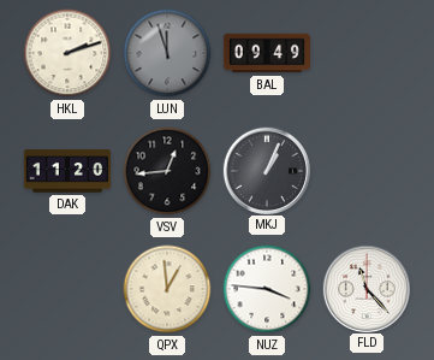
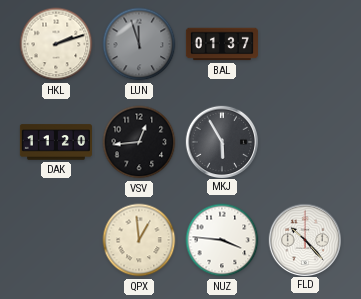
BAL: 09:49 -> 01:37 (222, 44)
MKJ: 1:04 -> 5:55 (221, 141)
FLD: 11:23 -> 10:23 (304, 239)
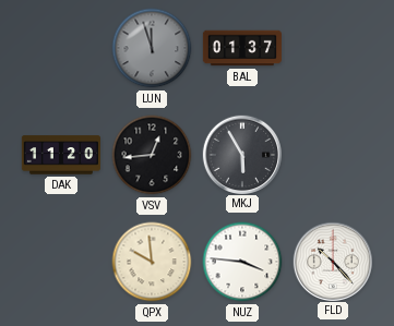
HKL: 2:12 -> none (56, 44)
QPX: 12:59 -> 9:59 (152, 262)
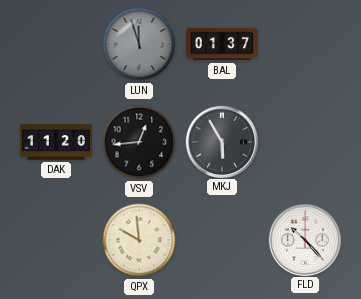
NUZ: 3:46 -> none (242, 262)
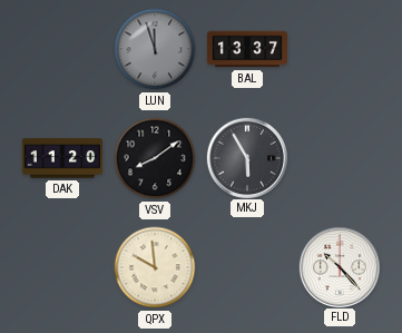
BAL: 01:37 -> 13:37 (247, 49)
VSV: 12:44 -> 8:09 (155, 158)
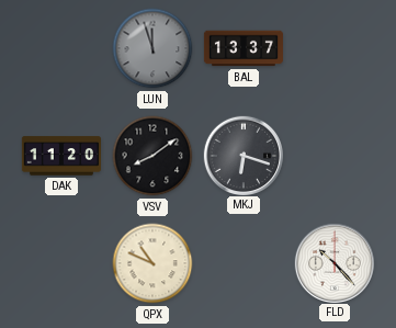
MKJ: 5:55 -> 6:18 (242, 155)
QPX: 9:59 -> 10:49 (152, 263)
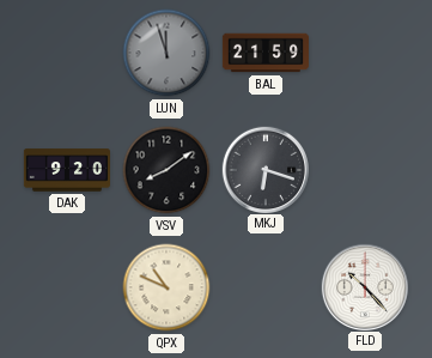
BAL: 13:37 -> 21:59 (266, 53)
DAK: 11:20 -> 9:20 (67, 170)
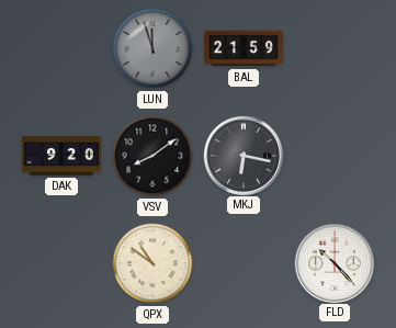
MKJ: 6:18 -> 6:17 (242, 155)
QPX: 10:49 -> 10:51 (152, 263)
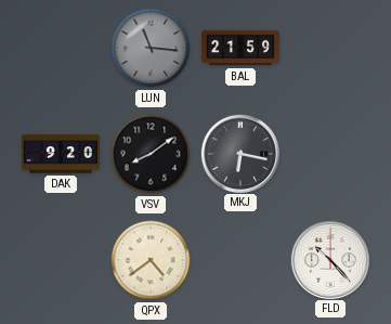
LUN: 11:57 -> 11:16 (151, 48)
QPX: 10:51 -> 4:39 (151, 260)
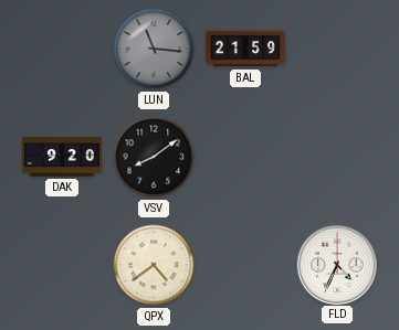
MKJ: 6:17 -> none (239, 153)
FLD: 10:23 -> 4:34 (336, 264)
